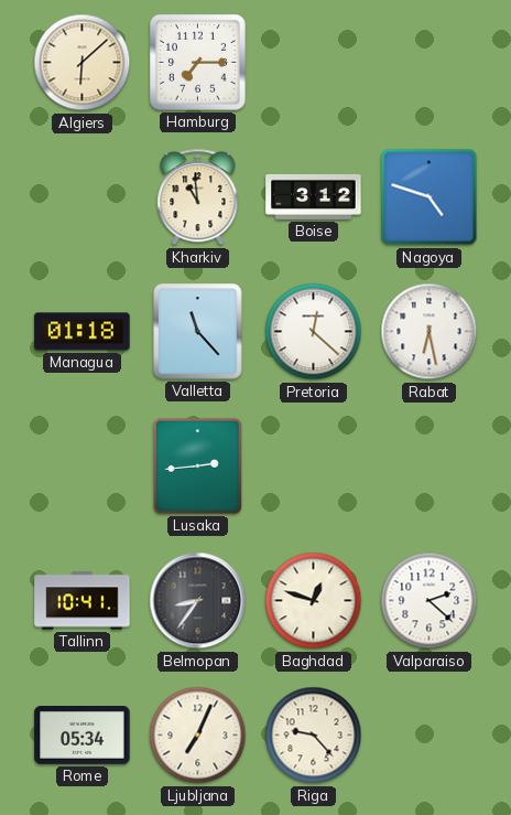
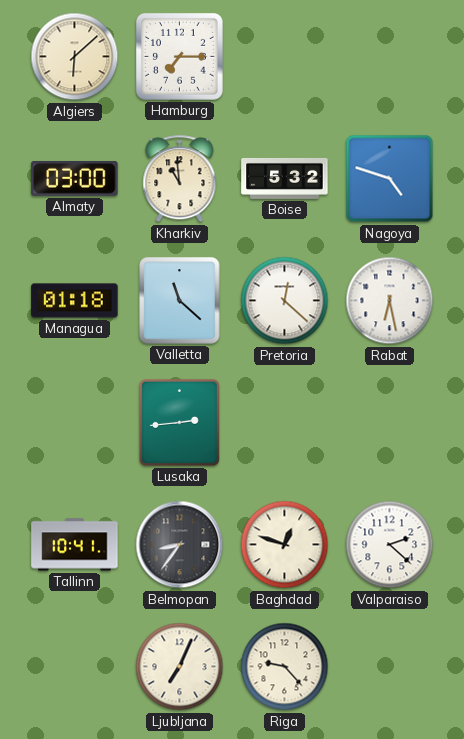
Almaty: none -> 03:00 (75, 178)
Boise: 3:12 -> 5:32 (285, 178)
Valletta: 11:23 -> 11:22 (180, 301)
Rome: 05:34 -> none (83, 736)
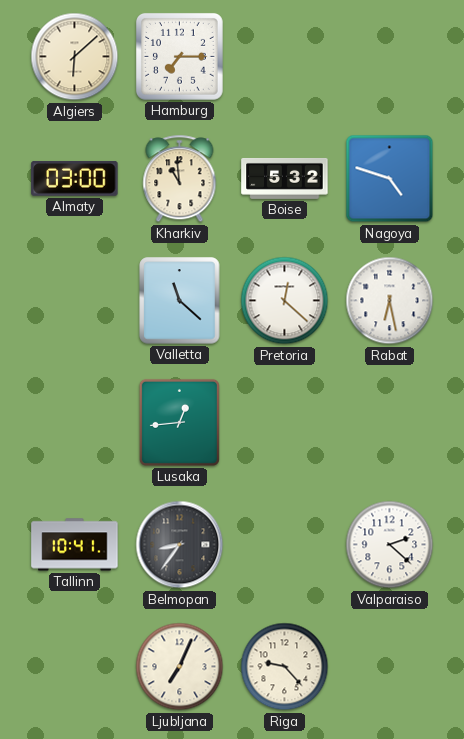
Managua: 01:18 -> none (75, 301)
Lusaka: 2:44 -> 12:44 (179, 422)
Baghdad: 12:48 -> none (285, 545)
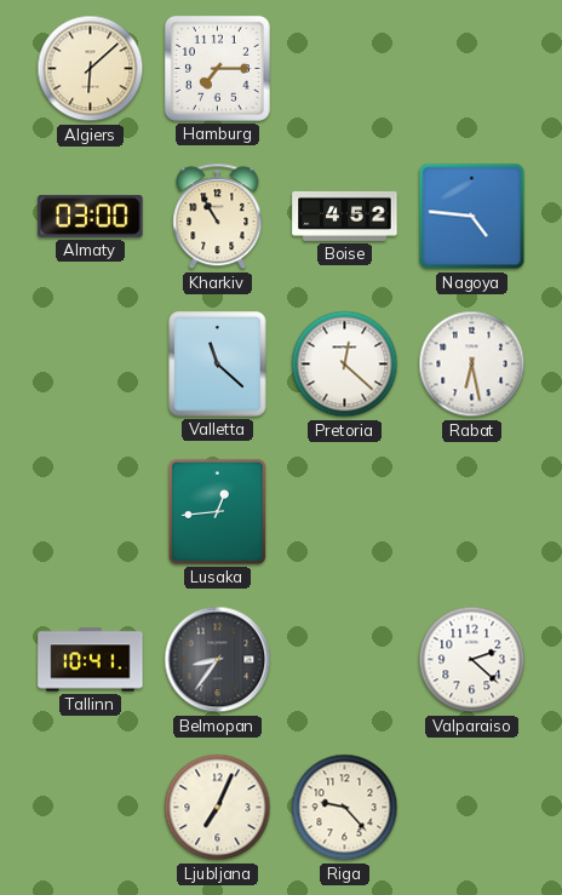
Kharkiv: 10:59 -> 10:55 (218, 217)
Boise: 5:32 -> 4:52 (345, 216)
Nagoya: 4:48 -> 4:46 (472, 217)
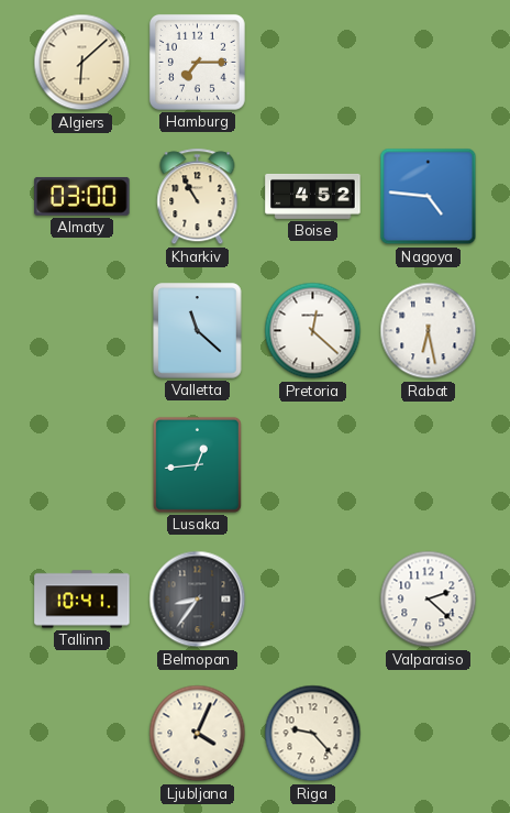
Ljubljana: 7:04 -> 4:04 (198, 734)
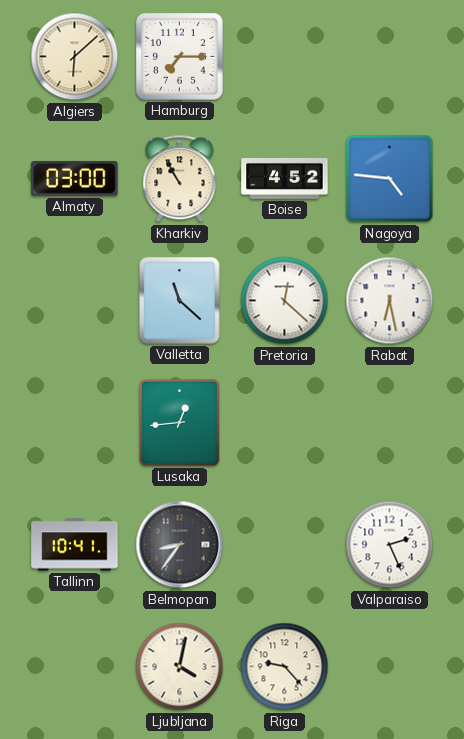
Valparaiso: 2:22 -> 2:26 (390, 545)
Ljubljana: 4:04 -> 4:02 (180, 667)
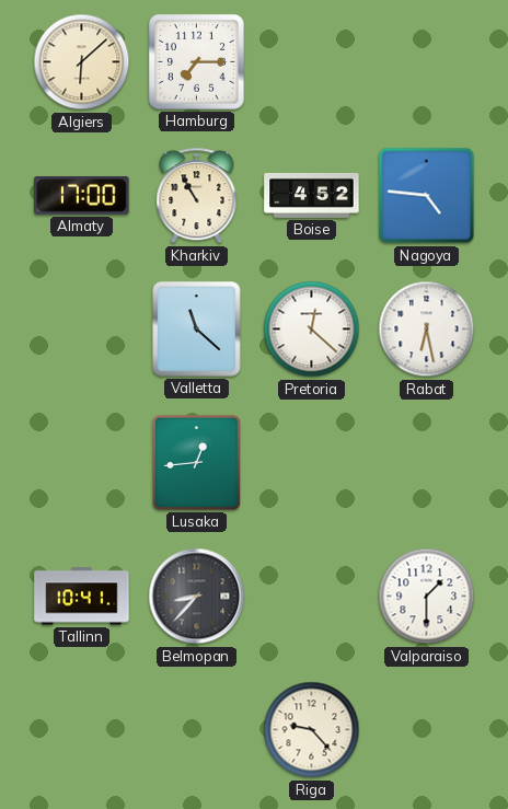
Almaty: 03:00 -> 17:00 (82, 195)
Belmopan: 8:36 -> 8:37 (197, 597)
Valparaiso: 2:26 -> 1:30 (427, 597)
Ljubljana: 4:02 -> none (180, 667)
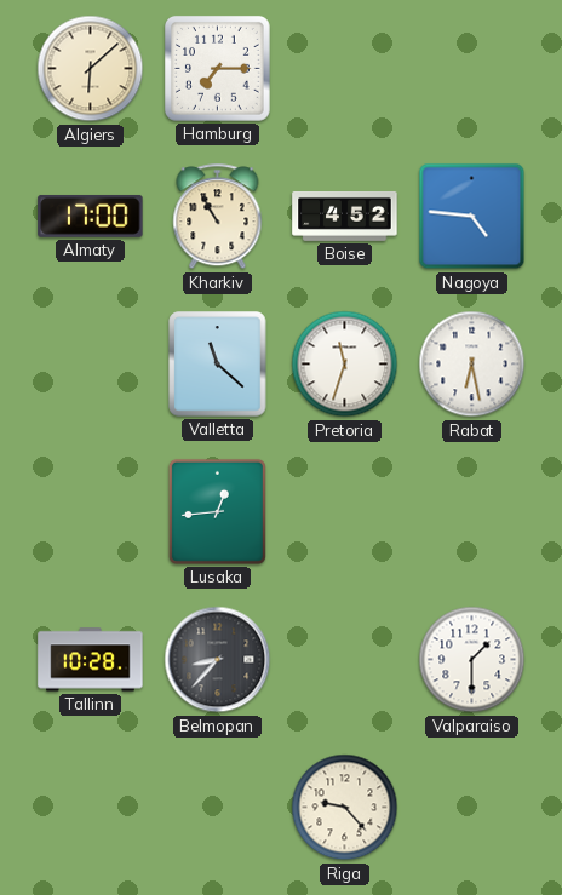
Pretoria: 12:22 -> 11:33 (345, 365)
Tallinn: 10:41 -> 10:28 (91, 660)
